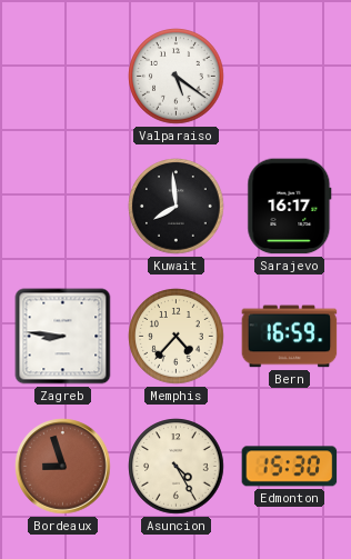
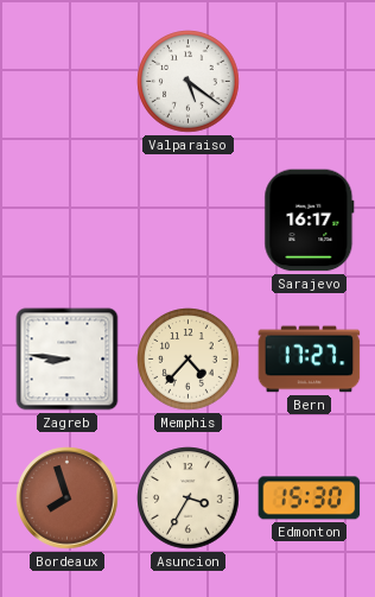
Kuwait: 7:59 -> none (177, 207)
Bern: 16:59 -> 17:27 (310, 360)
Bordeaux: 8:57 -> 7:57 (68, 498)
Asuncion: 4:25 -> 3:35 (189, 498)
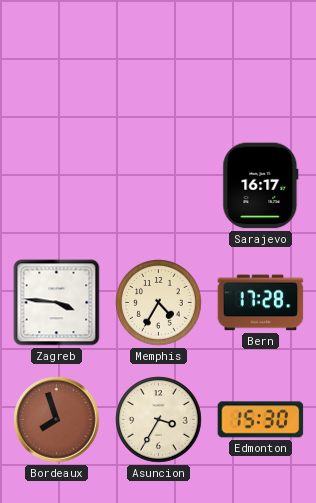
Valparaiso: 5:21 -> none (189, 82)
Zagreb: 8:46 -> 3:46 (57, 303)
Memphis: 4:37 -> 4:35 (159, 303)
Bern: 17:27 -> 17:28 (261, 303)
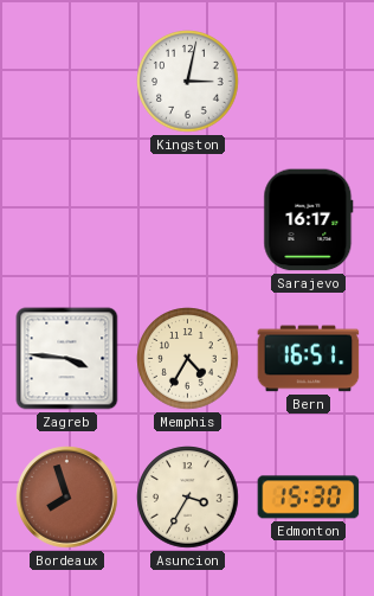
Kingston: none -> 3:02 (188, 82)
Bern: 17:28 -> 16:51 (309, 359)
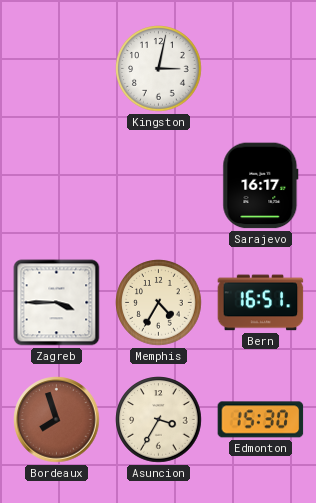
Zagreb: 3:46 -> 3:45 (57, 303)
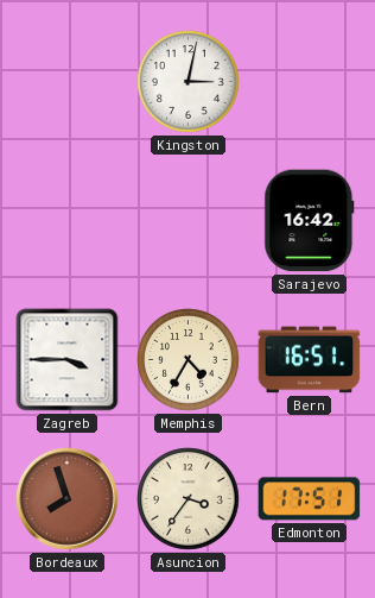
Sarajevo: 16:17 -> 16:42 (310, 221)
Asuncion: 3:35 -> 3:36 (189, 499)
Edmonton: 15:30 -> 17:51 (310, 499)
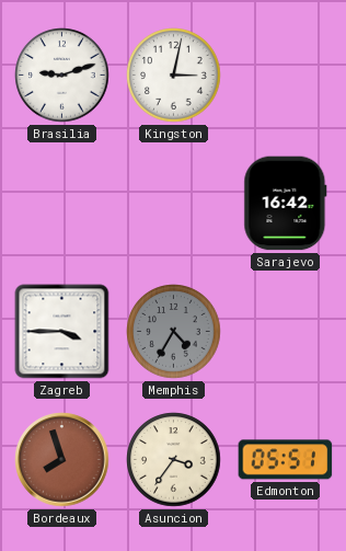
Brasilia: none -> 9:12 (62, 76)
Memphis dial: cream -> grey (174, 332)
Bern: 16:51 -> none (310, 360)
Edmonton: 17:51 -> 05:51 (286, 460)
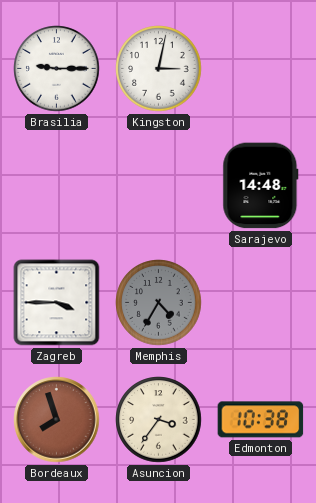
Brasilia: 9:12 -> 9:15 (57, 69)
Sarajevo: 16:42 -> 14:48 (261, 186)
Edmonton: 05:51 -> 10:38 (261, 420)
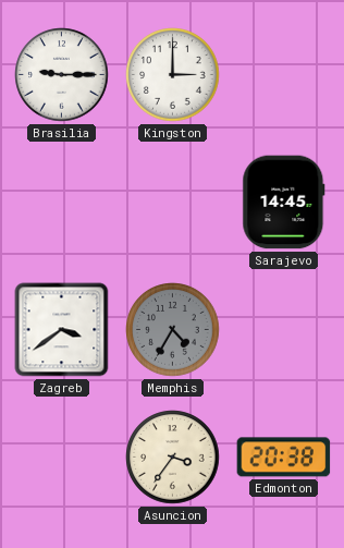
Kingston: 3:02 -> 3:00 (173, 75)
Sarajevo: 14:48 -> 14:45 (284, 203)
Zagreb: 3:45 -> 3:39 (62, 330)
Bordeaux: 7:57 -> none (57, 420)
Edmonton: 10:38 -> 20:38 (284, 458)
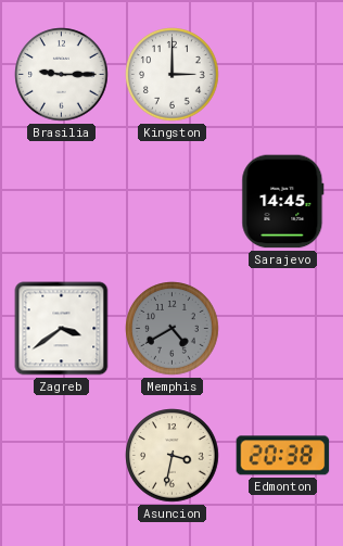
Memphis: 4:35 -> 4:40 (173, 329)
Asuncion: 3:36 -> 3:32 (173, 456)
